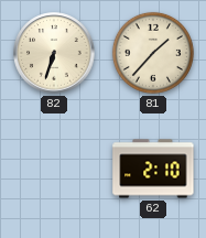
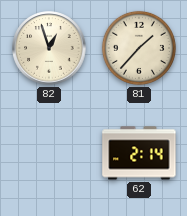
82: 6:33 -> 12:57 (49, 48)
62: 2:10 -> 2:14 (139, 153)
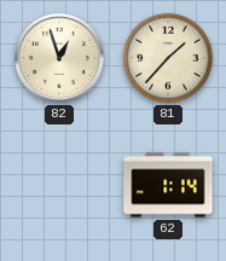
62: 2:14 -> 1:14 (168, 185)
